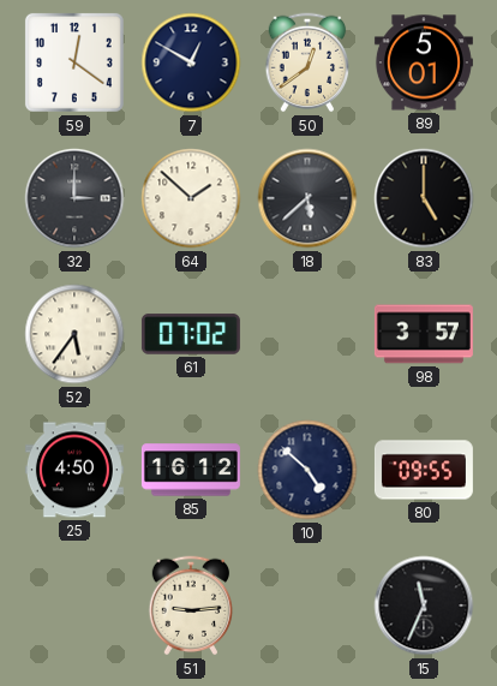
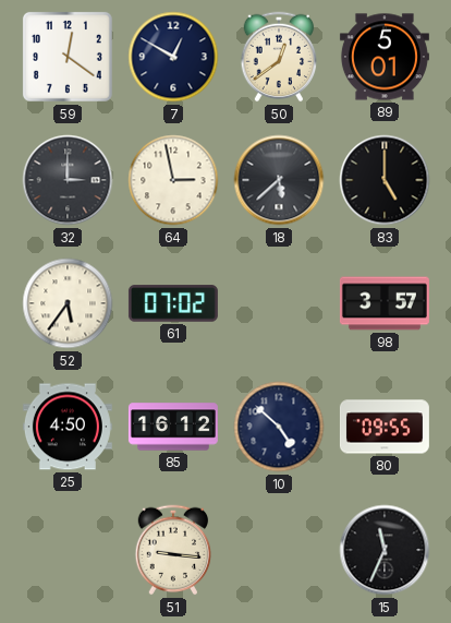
64: 1:52 -> 2:58 (173, 180)
51: 9:14 -> 9:16 (173, 550)
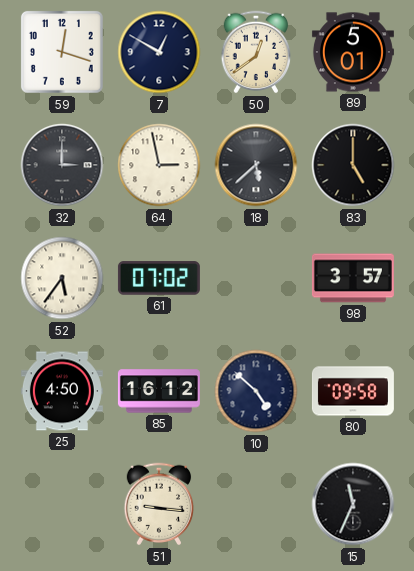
59: 12:21 -> 12:18 (62, 52)
80: 09:55 -> 09:58 (353, 391)
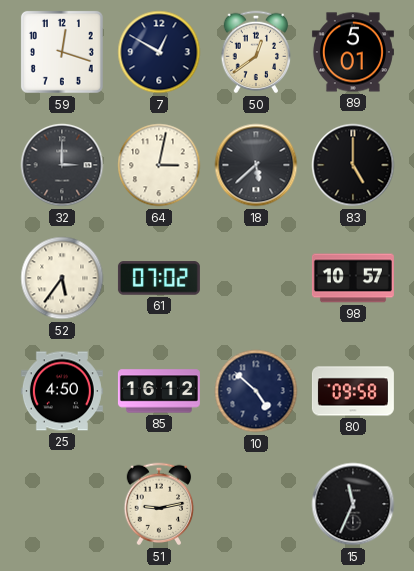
64: 2:58 -> 3:02 (159, 165)
98: 3:57 -> 10:57 (353, 278)
51: 9:16 -> 9:13 (159, 504)
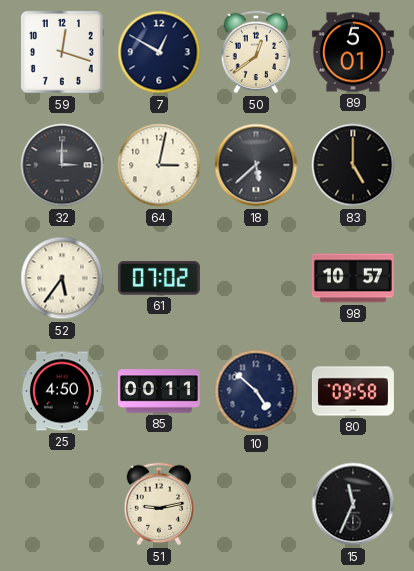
85: 16:12 -> 00:11 (159, 391)
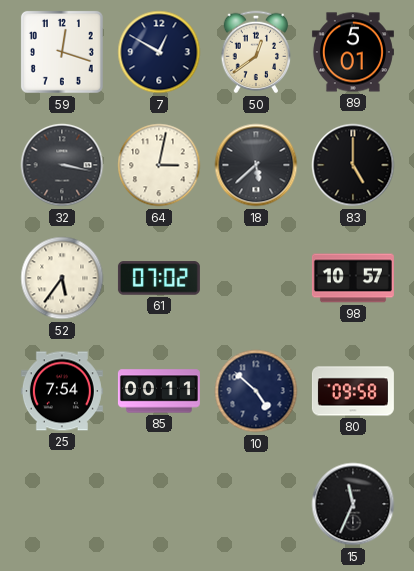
32: 3:00 -> 3:17 (62, 165)
25: 4:50 -> 7:54 (62, 391)
51: 9:13 -> none (159, 504)
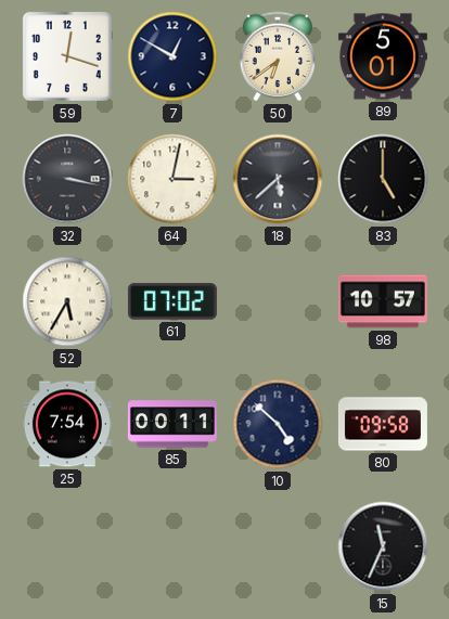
50: 12:39 -> 6:39 (278, 56)
52: 5:36 -> 5:35 (67, 301)
